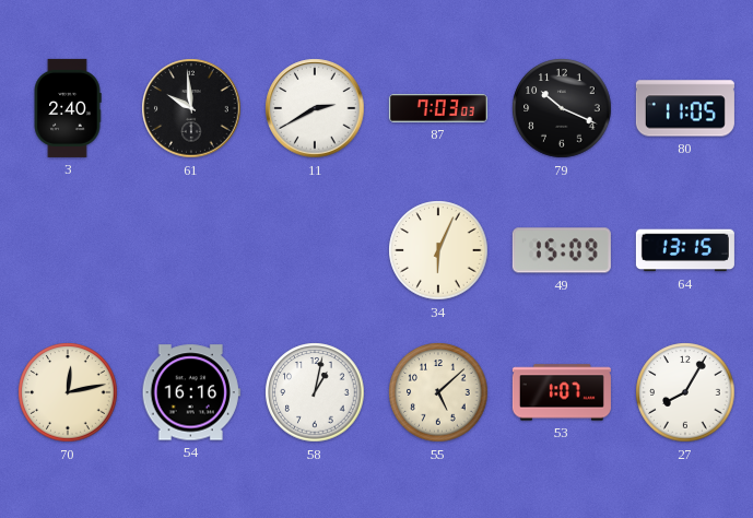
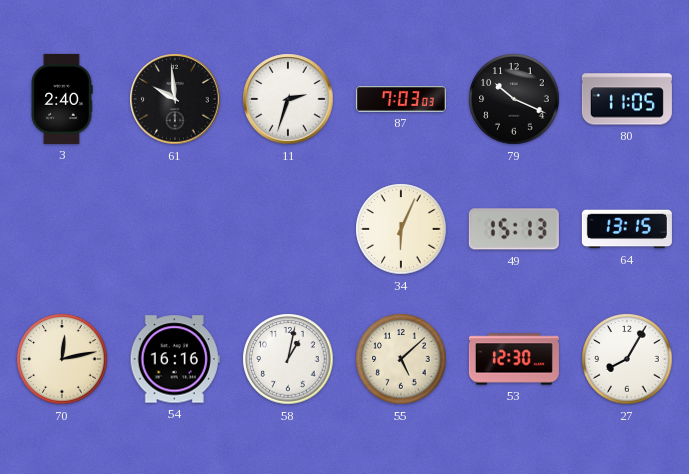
11: 2:40 -> 2:33 (288, 99)
49: 15:09 -> 15:13 (514, 229)
53: 1:07 -> 12:30 (514, 359)
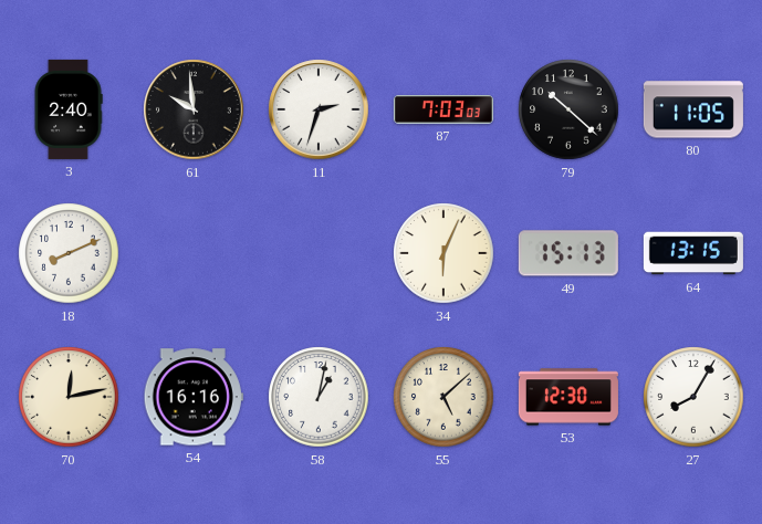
79: 10:19 -> 10:22 (568, 109)
18: none -> 8:11 (69, 253)
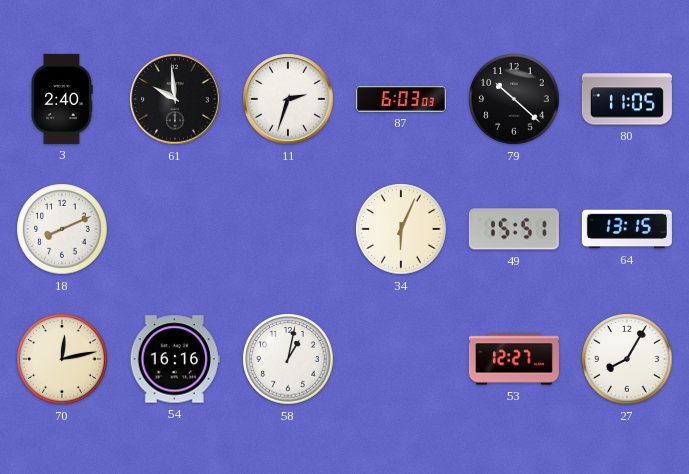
87: 7:03 -> 6:03 (401, 100)
49: 15:13 -> 15:51 (514, 229)
55: 5:08 -> none (443, 397)
53: 12:30 -> 12:27 (514, 359)
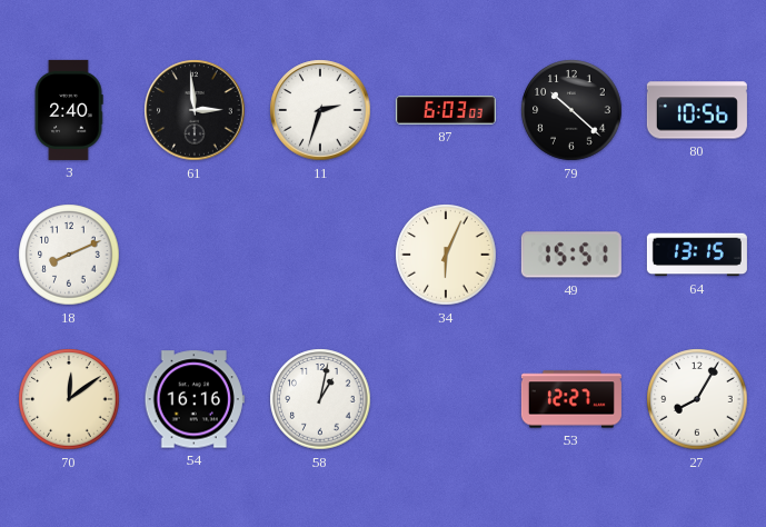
61: 9:59 -> 2:59 (195, 110)
80: 11:05 -> 10:56 (697, 110)
70: 12:13 -> 12:09 (69, 399)
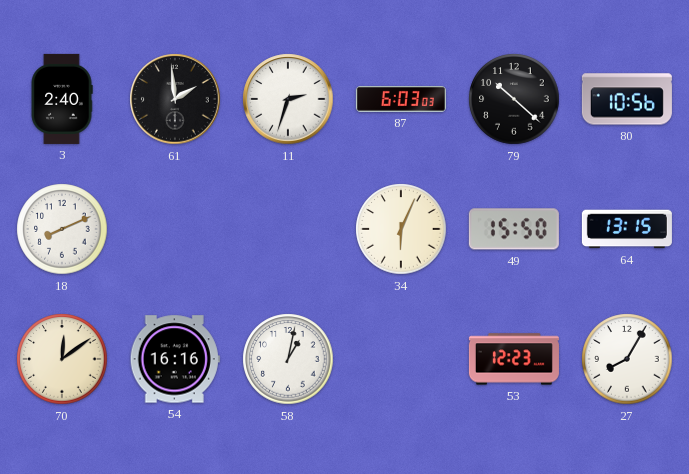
61: 2:59 -> 1:59 (175, 99)
49: 15:51 -> 15:50 (514, 229)
53: 12:27 -> 12:23 (514, 359)
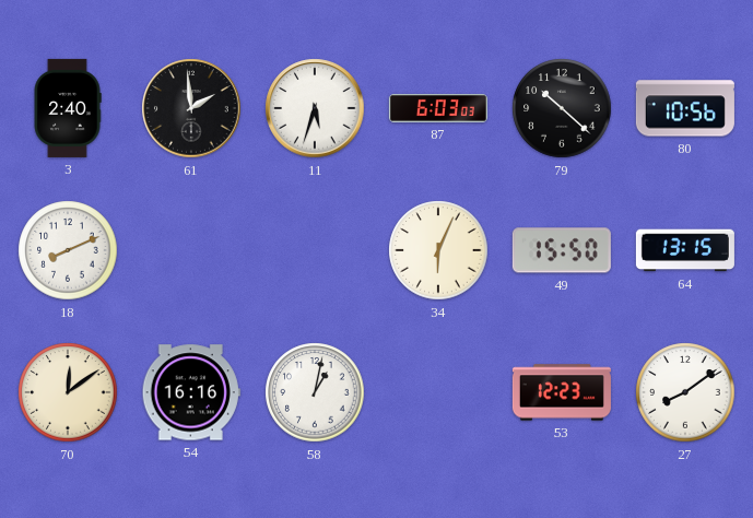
11: 2:33 -> 5:33 (315, 108)
27: 8:05 -> 8:09 (685, 392)
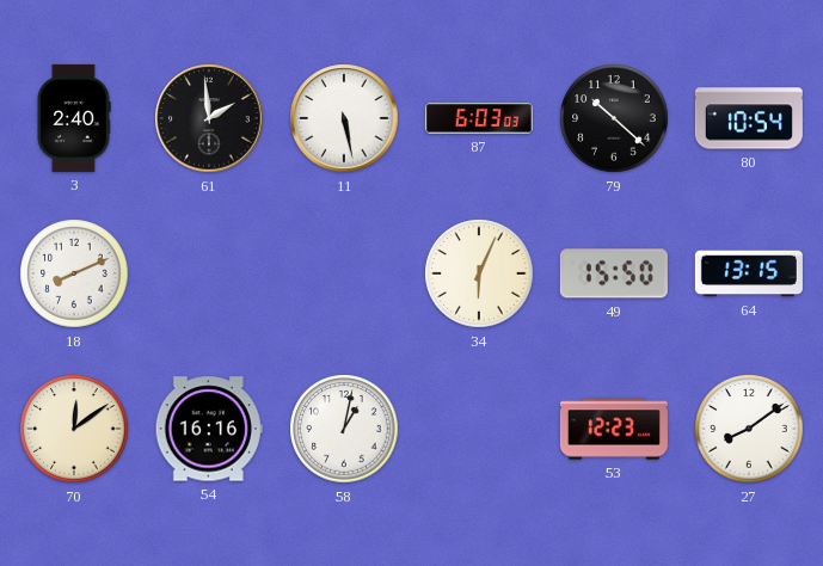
11: 5:33 -> 5:28 (344, 118)
80: 10:56 -> 10:54 (749, 118)
